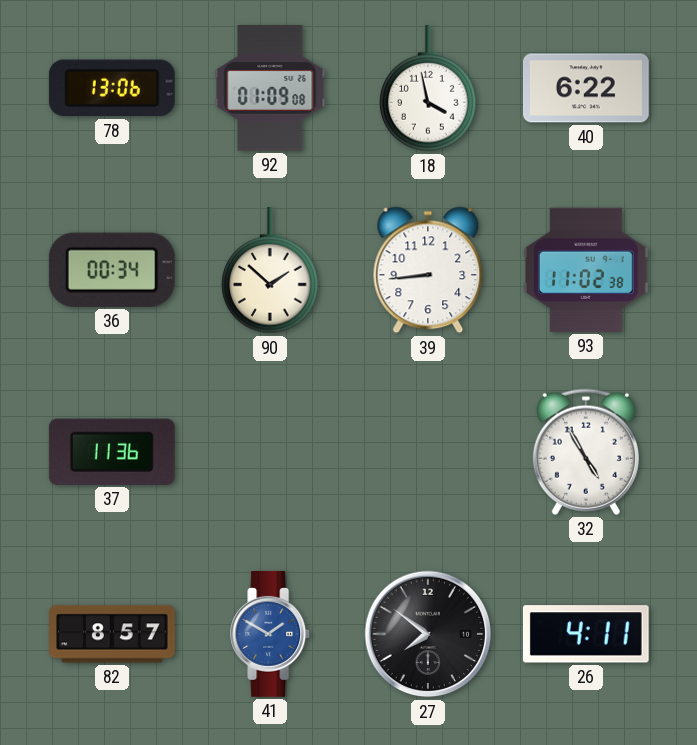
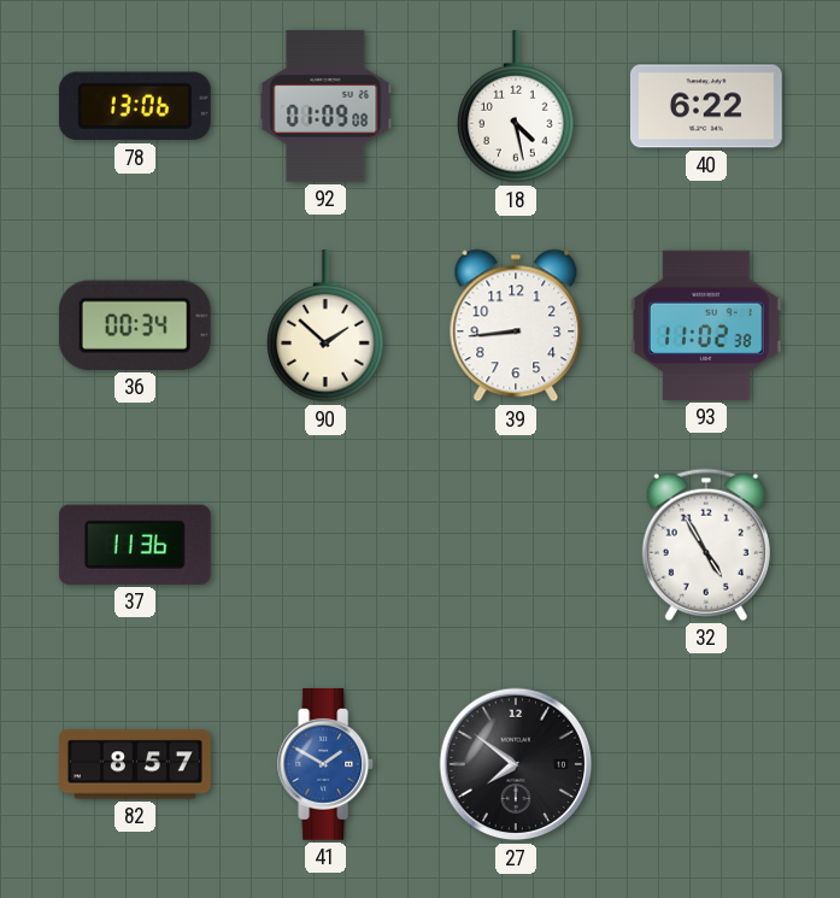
18: 3:58 -> 4:28 (516, 107)
26: 4:11 -> none (586, 634)
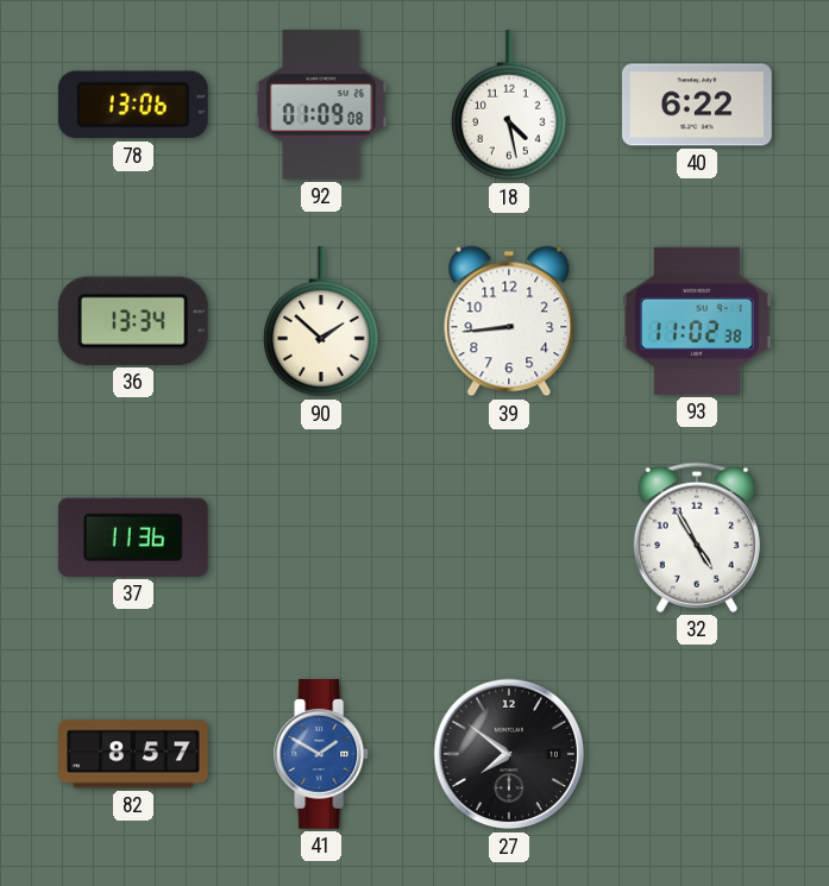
36: 00:34 -> 13:34 (133, 321)
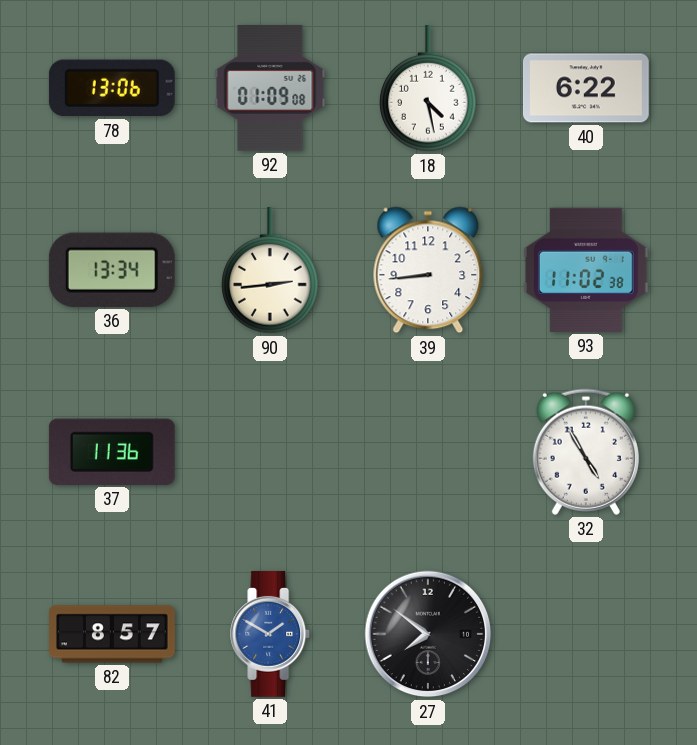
90: 1:52 -> 2:44 (270, 271)
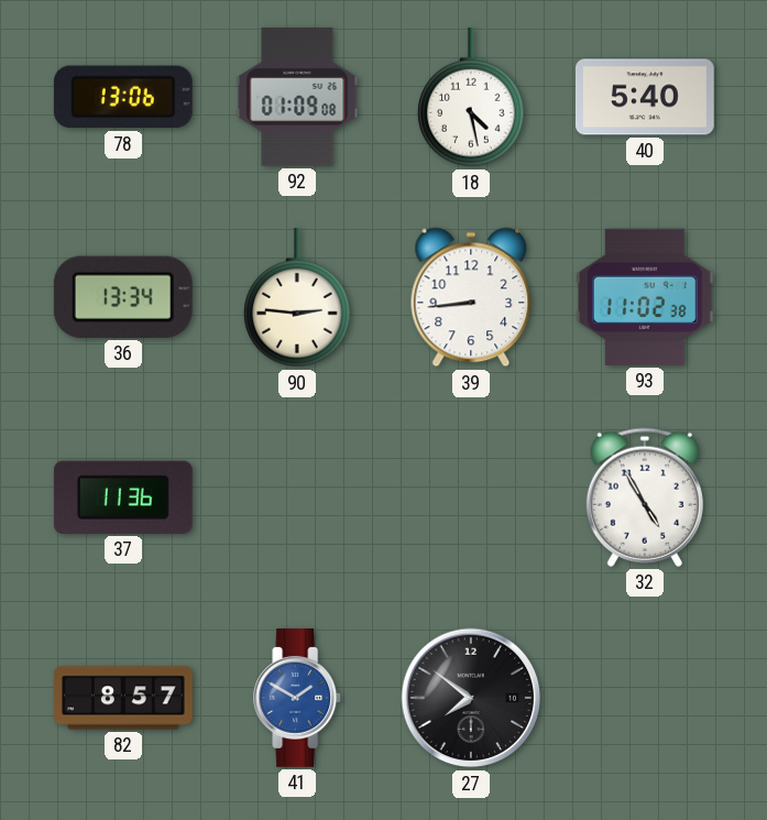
40: 6:22 -> 5:40 (646, 97)
90: 2:44 -> 2:46 (297, 298)
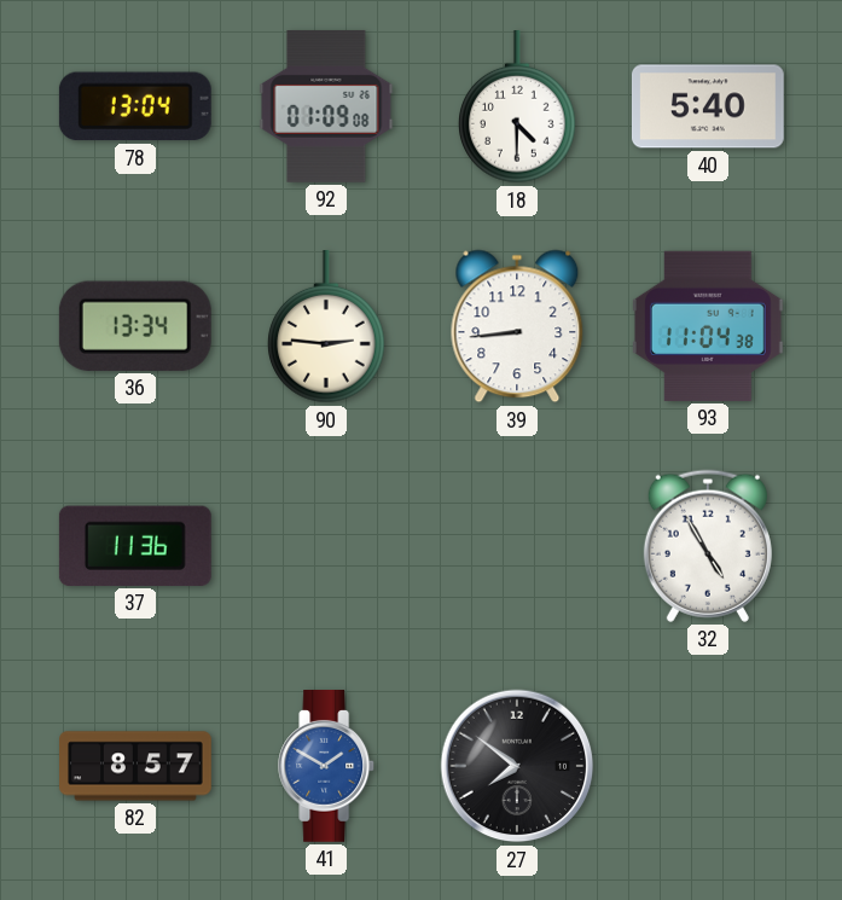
78: 13:06 -> 13:04 (135, 106)
18: 4:28 -> 4:30 (517, 108)
93: 11:02 -> 11:04 (708, 326)
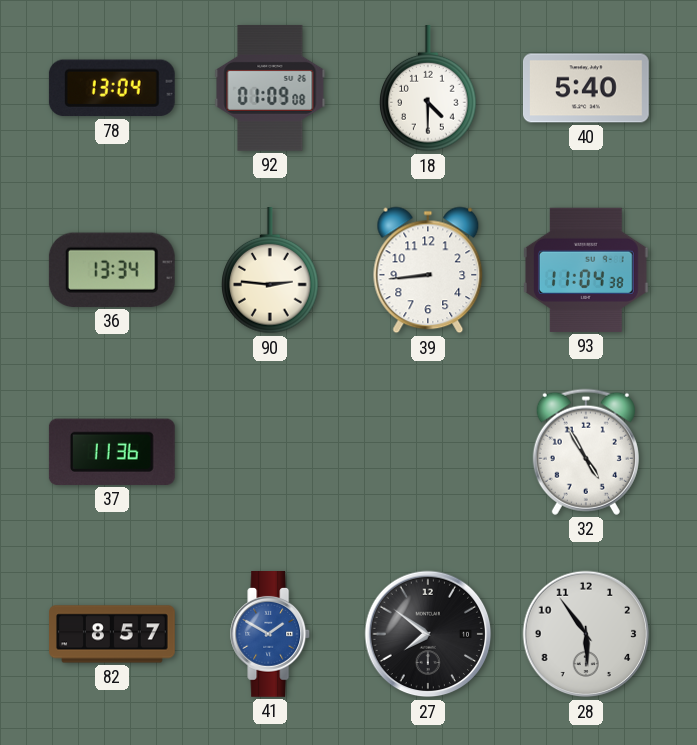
28: none -> 5:54 (586, 634)
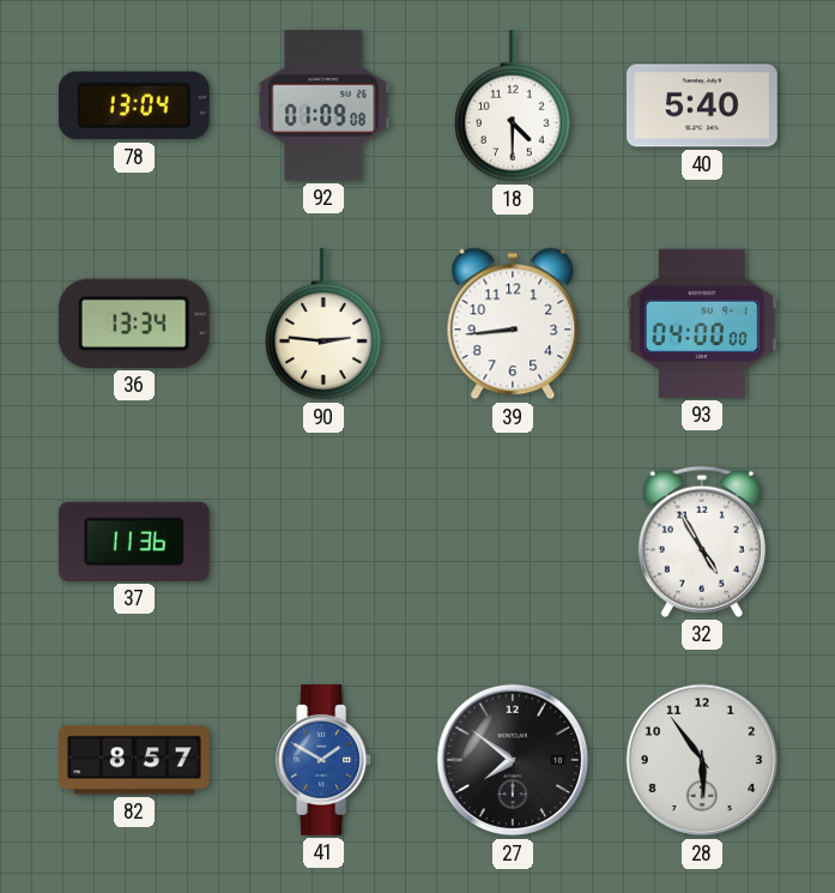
93: 11:04 -> 04:00 (702, 324)
